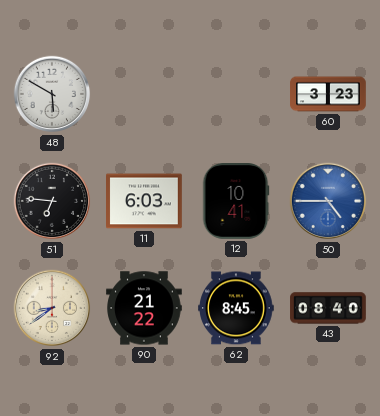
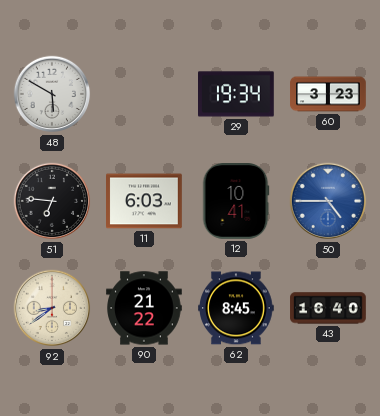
29: none -> 19:34 (237, 94)
43: 08:40 -> 16:40 (328, 308)
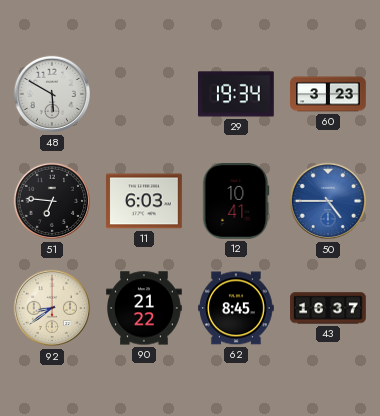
43: 16:40 -> 16:37 (328, 308)
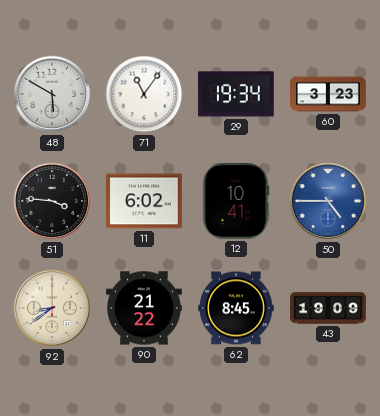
71: none -> 11:06 (144, 94)
51: 6:46 -> 3:46 (52, 201)
11: 6:03 -> 6:02 (145, 201)
43: 16:37 -> 19:09 (328, 308)
